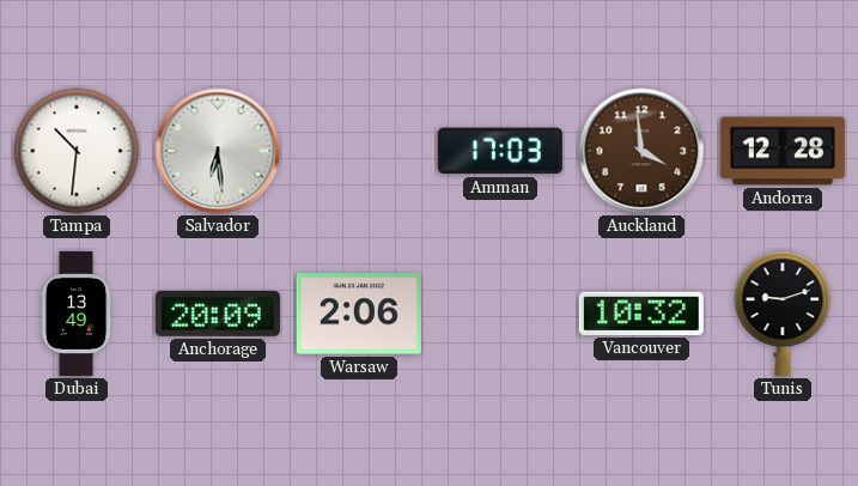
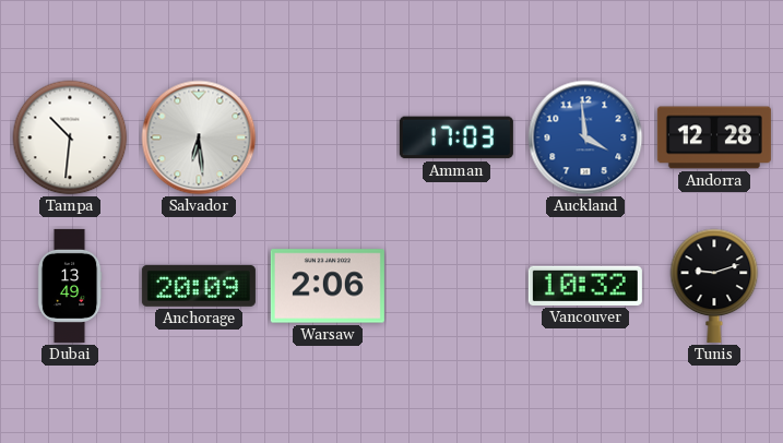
Auckland dial: brown -> blue (585, 137)
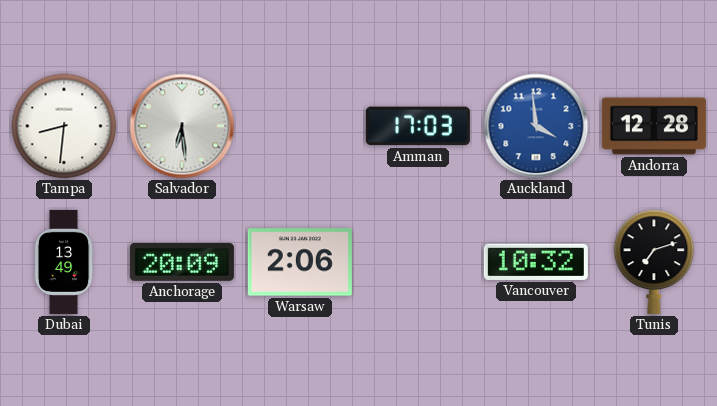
Tampa: 10:31 -> 8:31 (64, 126)
Tunis: 9:12 -> 7:12 (654, 262)
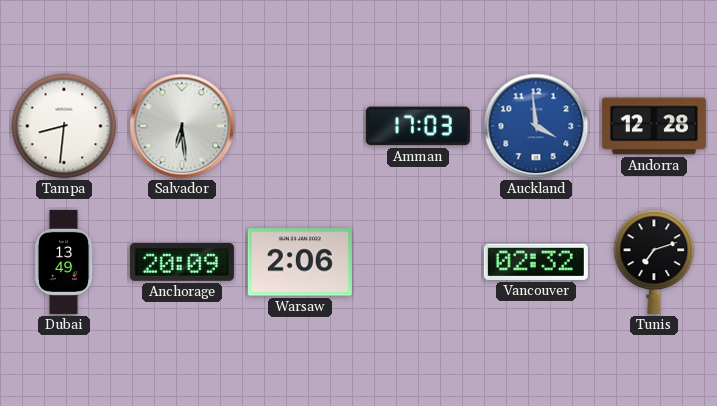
Vancouver: 10:32 -> 02:32 (536, 262)
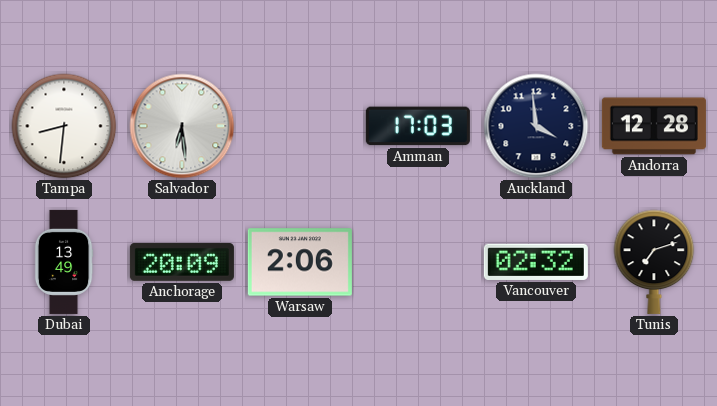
Auckland dial: blue -> navy (536, 126)
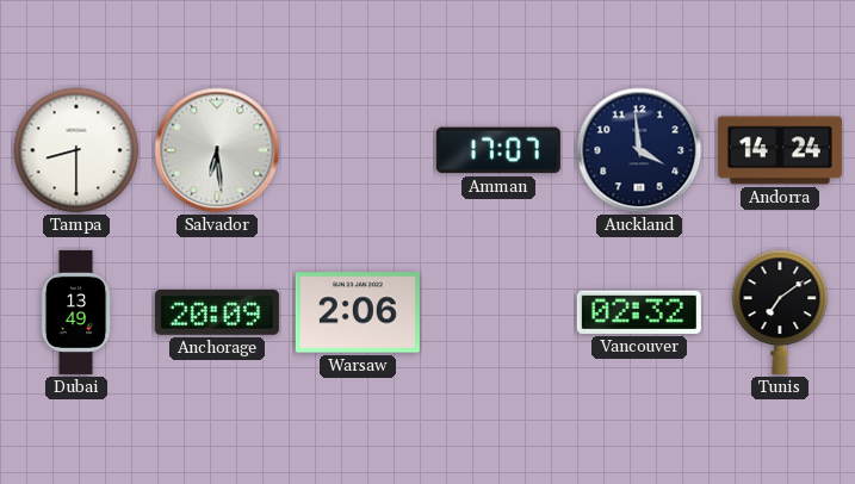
Tampa: 8:31 -> 8:30 (76, 150)
Amman: 17:03 -> 17:07 (498, 150)
Andorra: 12:28 -> 14:24 (780, 150)
Tunis: 7:12 -> 7:09 (780, 312)
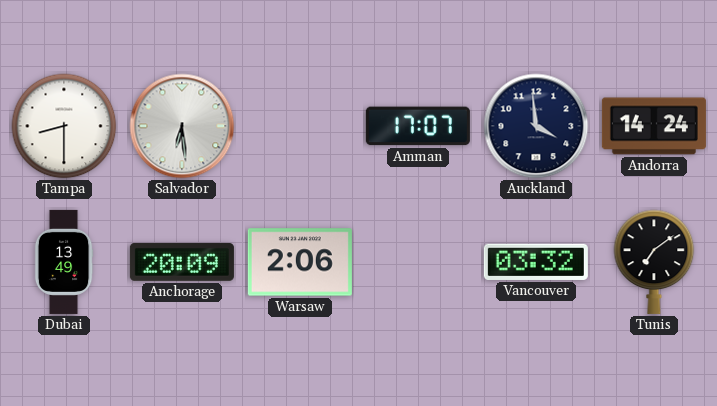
Vancouver: 02:32 -> 03:32 (536, 262)
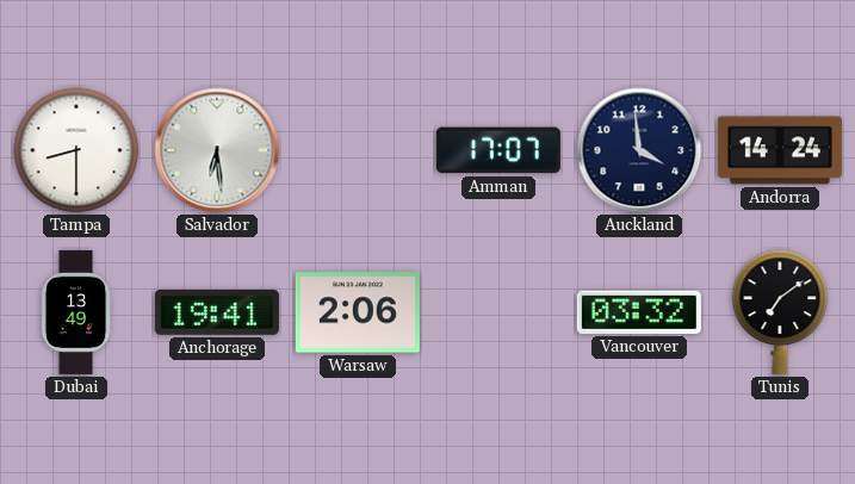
Anchorage: 20:09 -> 19:41 (217, 312)
